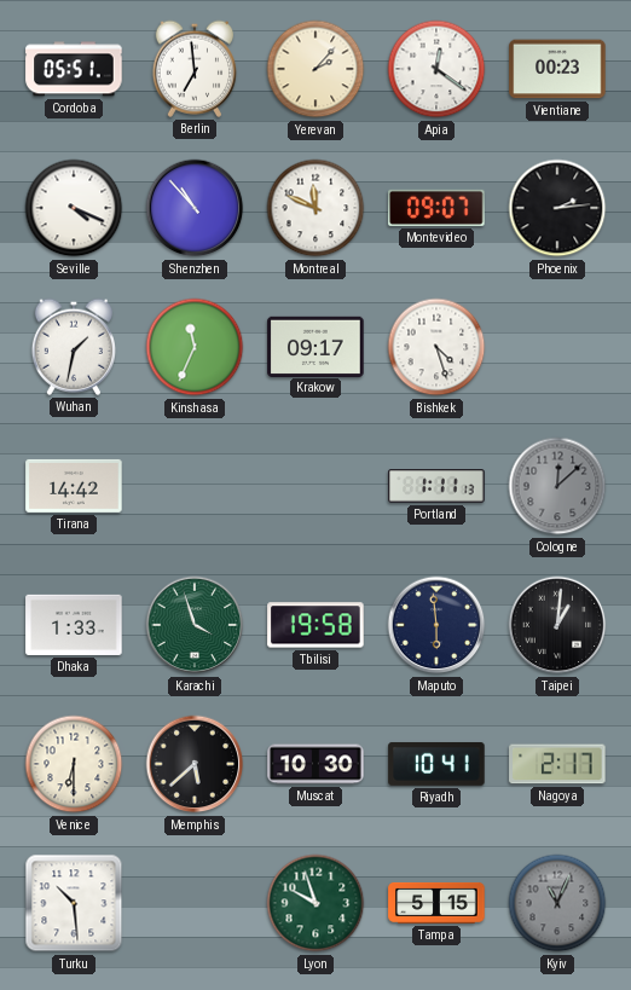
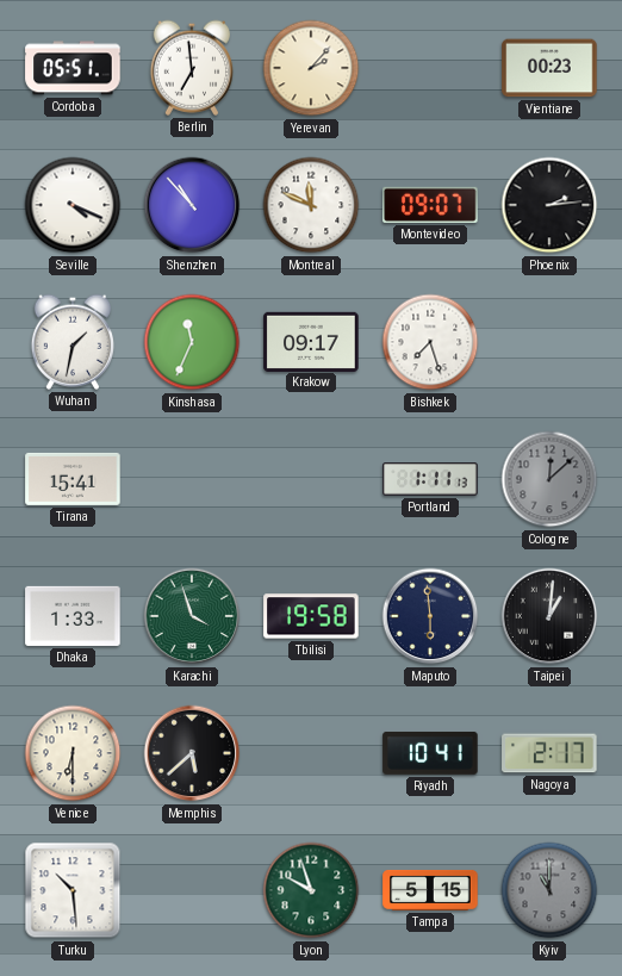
Apia: 12:21 -> none (436, 69)
Bishkek: 4:27 -> 7:27 (430, 342)
Tirana: 14:42 -> 15:41 (73, 479)
Muscat: 10:30 -> none (315, 764)
Kyiv: 11:04 -> 11:00 (549, 890)
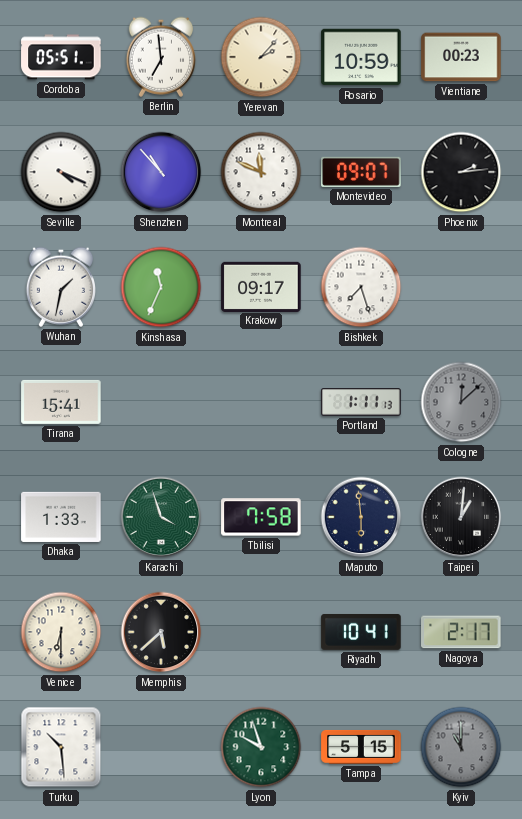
Rosario: none -> 10:59 (361, 57)
Tbilisi: 19:58 -> 7:58 (261, 517)
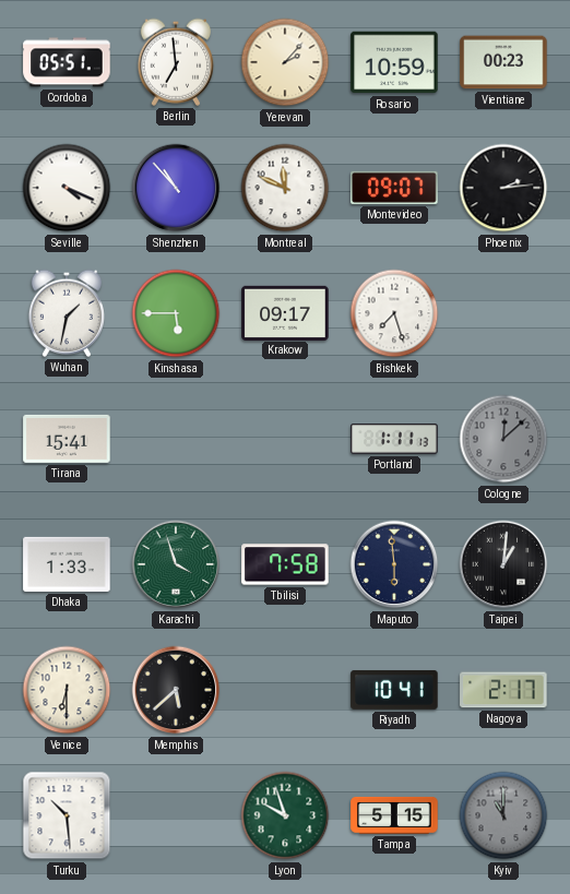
Kinshasa: 11:34 -> 5:45 (176, 313)
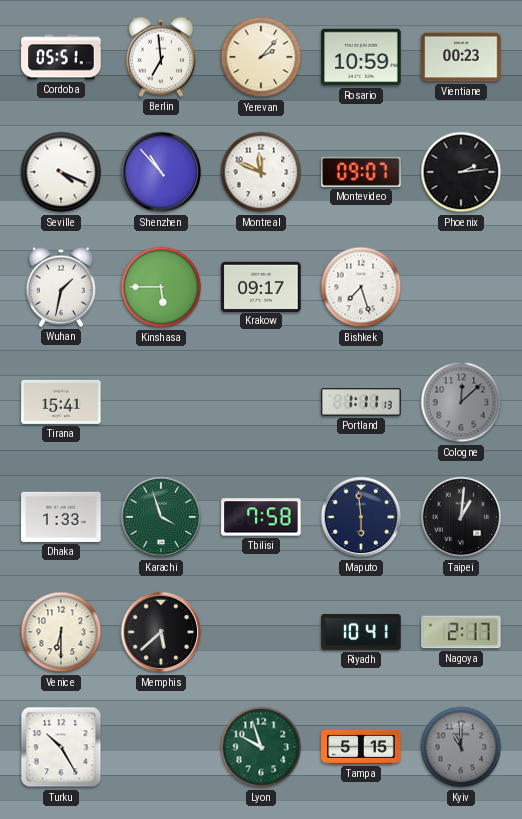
Turku: 10:29 -> 10:25 (61, 747)
